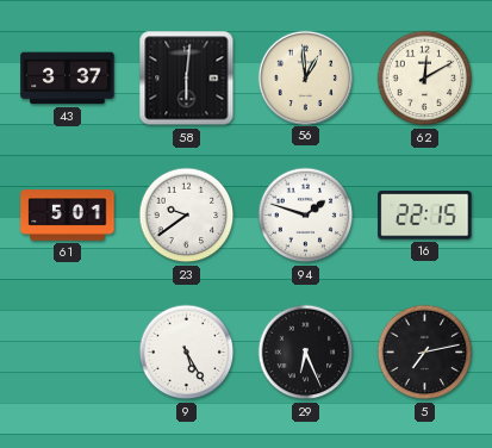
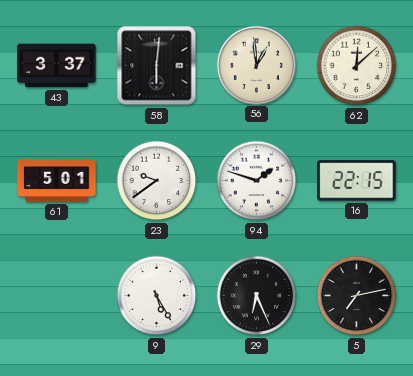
62: 12:10 -> 12:08 (357, 66)
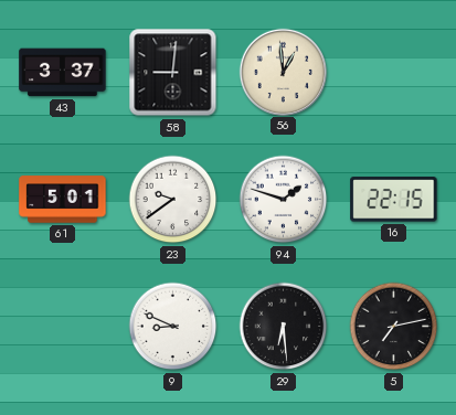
58: 6:01 -> 9:01 (173, 73)
62: 12:08 -> none (357, 66)
9: 5:25 -> 8:49 (173, 327)
29: 6:26 -> 6:29 (284, 327)
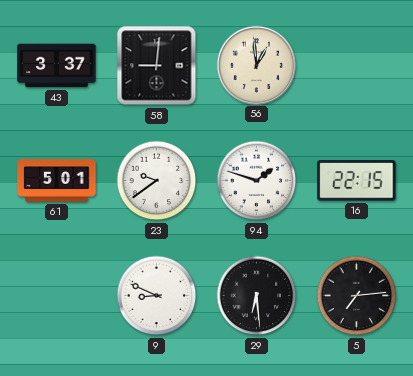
5: 7:13 -> 7:14 (357, 296)
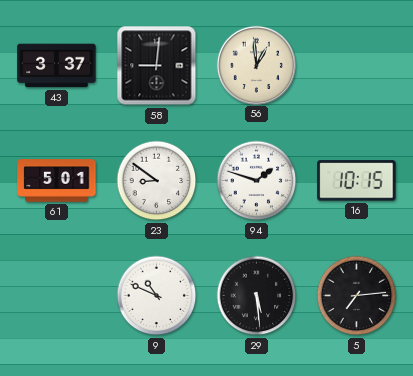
23: 9:39 -> 8:51 (157, 181)
16: 22:15 -> 10:15 (357, 181)
9: 8:49 -> 10:49 (157, 296)
29: 6:29 -> 5:29 (257, 296)
